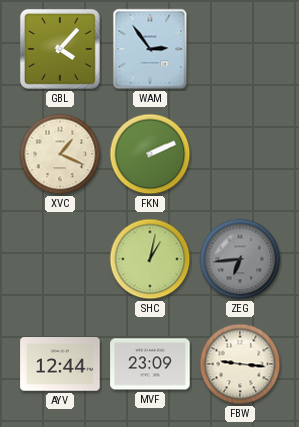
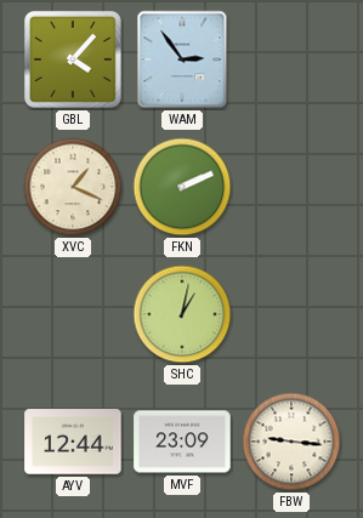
ZEG: 6:44 -> none (240, 259)
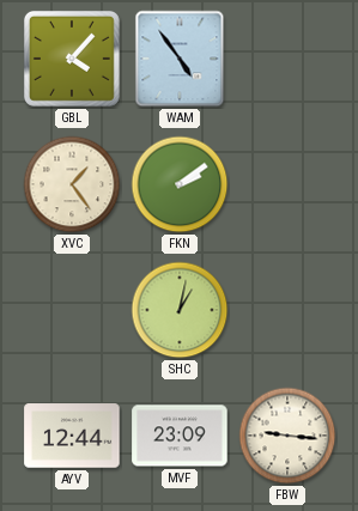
WAM: 2:54 -> 4:54 (180, 59)
XVC: 1:19 -> 1:24 (72, 184)
FKN: 2:11 -> 2:09 (180, 184)
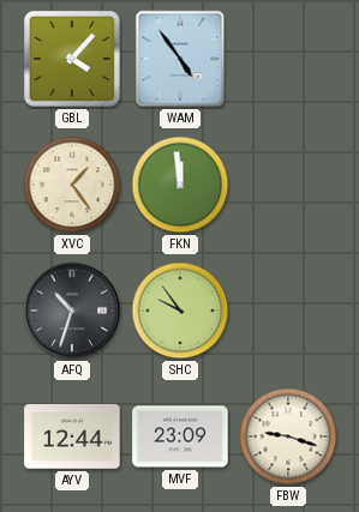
FKN: 2:09 -> 11:59 (180, 185)
AFQ: none -> 10:33 (72, 311)
SHC: 1:02 -> 9:54 (180, 311)
FBW: 9:16 -> 9:18 (288, 436)
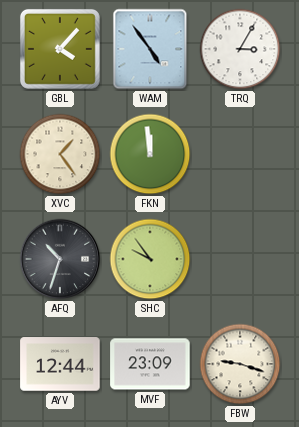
TRQ: none -> 3:05 (240, 49)
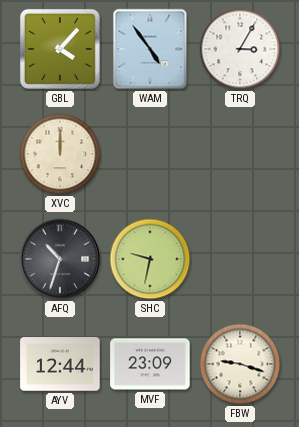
XVC: 1:24 -> 12:00 (60, 154)
FKN: 11:59 -> none (150, 154)
SHC: 9:54 -> 9:32 (150, 259)
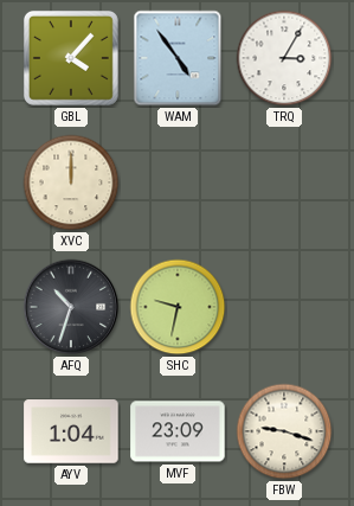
AYV: 12:44 -> 1:04 (71, 431)
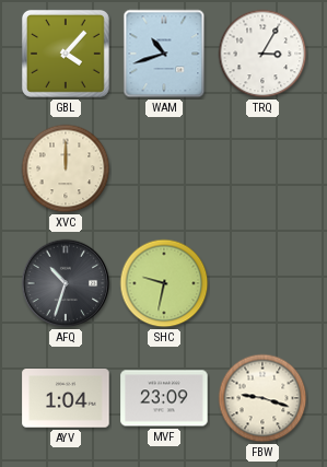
WAM: 4:54 -> 10:42 (164, 54)
